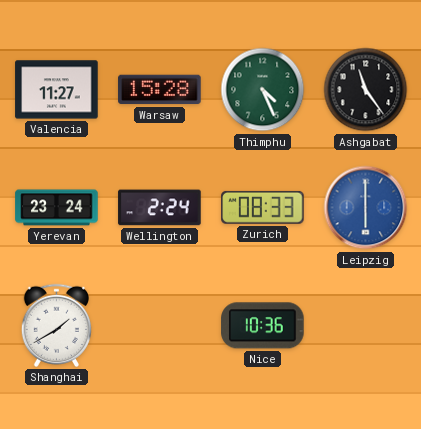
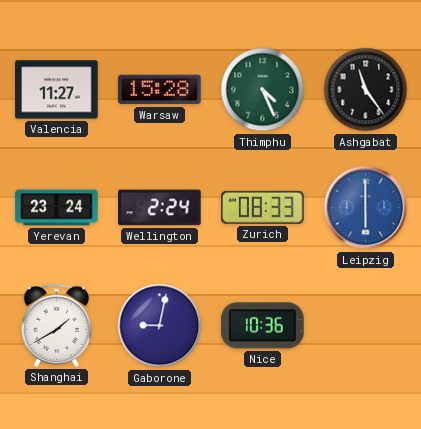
Gaborone: none -> 9:02 (160, 326)
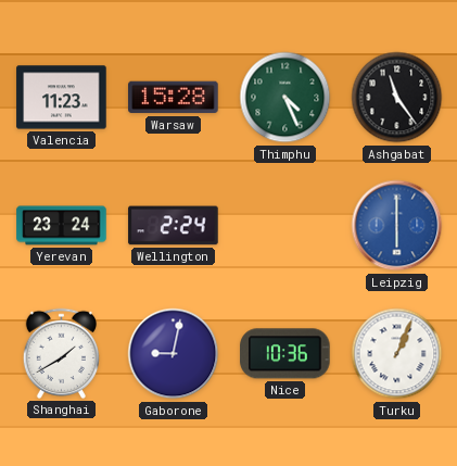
Valencia: 11:27 -> 11:23 (62, 98)
Zurich: 08:33 -> none (263, 207)
Turku: none -> 1:04 (397, 354)
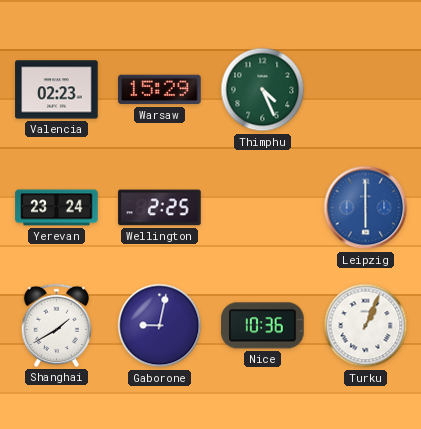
Valencia: 11:23 -> 02:23 (57, 90)
Warsaw: 15:28 -> 15:29 (160, 90)
Ashgabat: 11:24 -> none (397, 98)
Wellington: 2:24 -> 2:25 (160, 208)
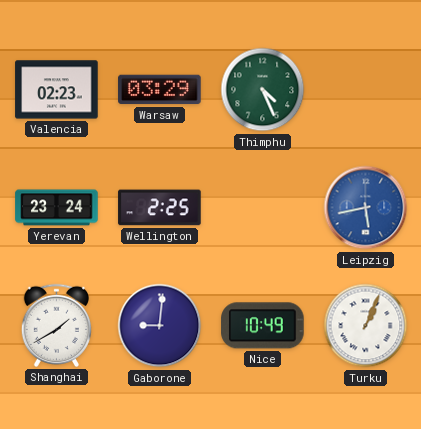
Warsaw: 15:29 -> 03:29 (160, 90)
Leipzig: 6:00 -> 5:43 (366, 208)
Gaborone: 9:02 -> 9:01 (160, 326)
Nice: 10:36 -> 10:49 (263, 326)
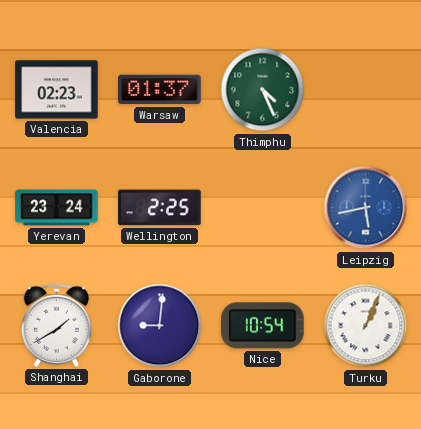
Warsaw: 03:29 -> 01:37 (160, 90)
Nice: 10:49 -> 10:54 (263, 326)
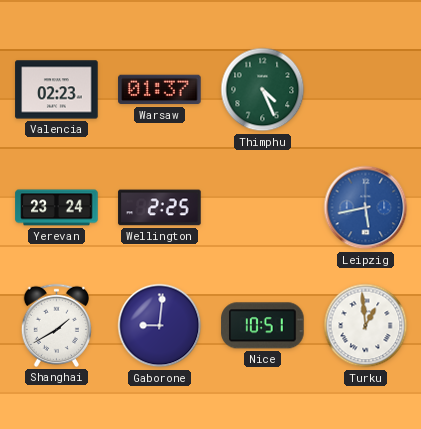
Nice: 10:54 -> 10:51 (263, 326)
Turku: 1:04 -> 12:59 (366, 326)
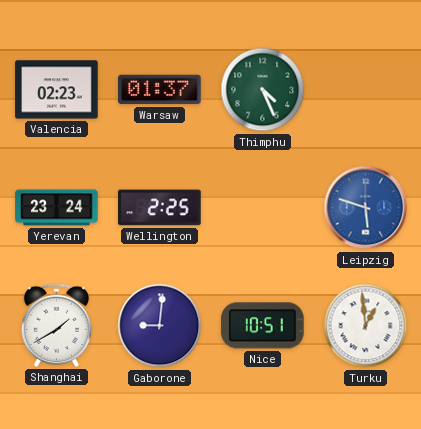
Leipzig: 5:43 -> 5:48 (366, 208)
